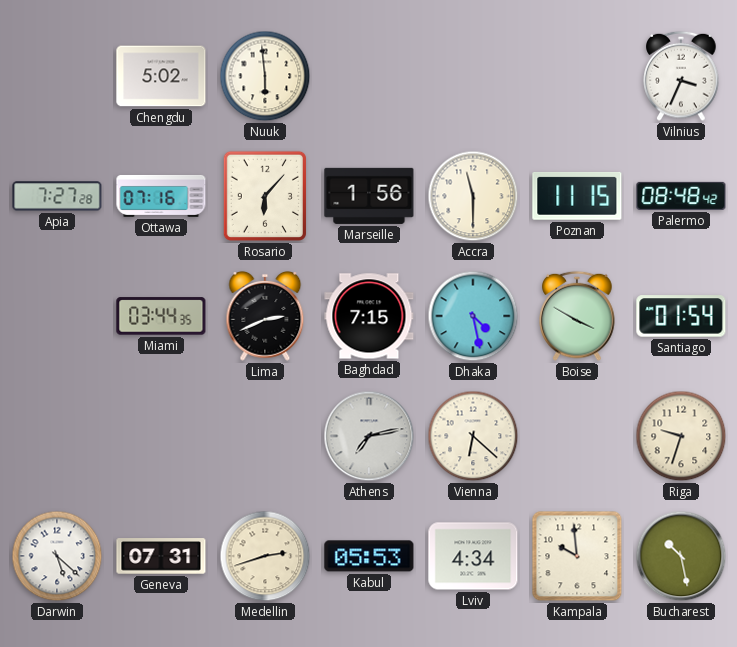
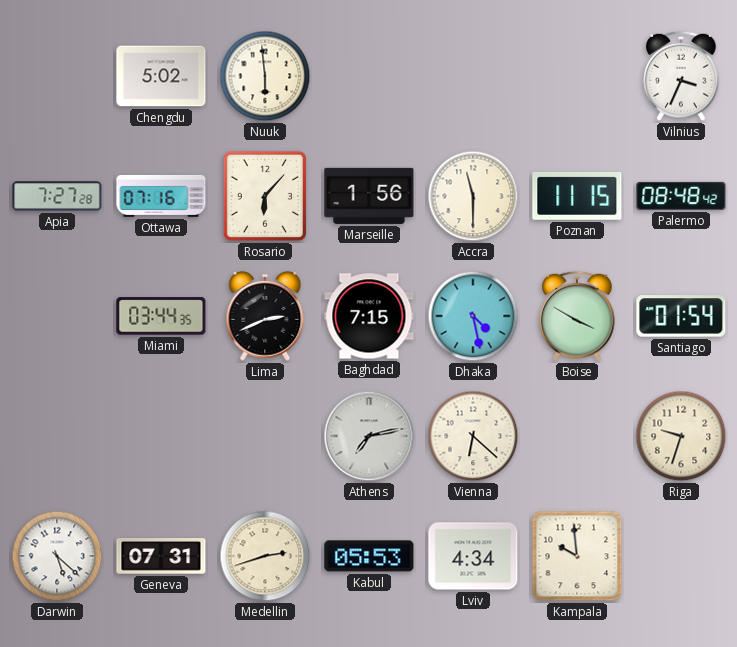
Bucharest: 10:28 -> none (681, 556)
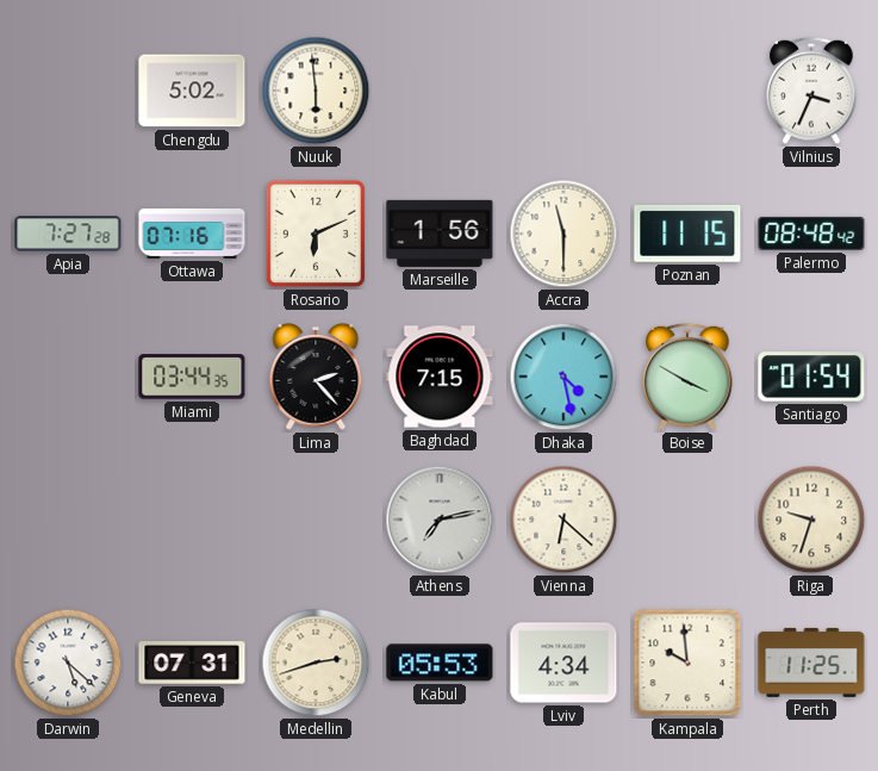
Rosario: 6:07 -> 6:11 (316, 234)
Lima: 2:41 -> 2:23 (316, 377)
Perth: none -> 11:25 (811, 663)
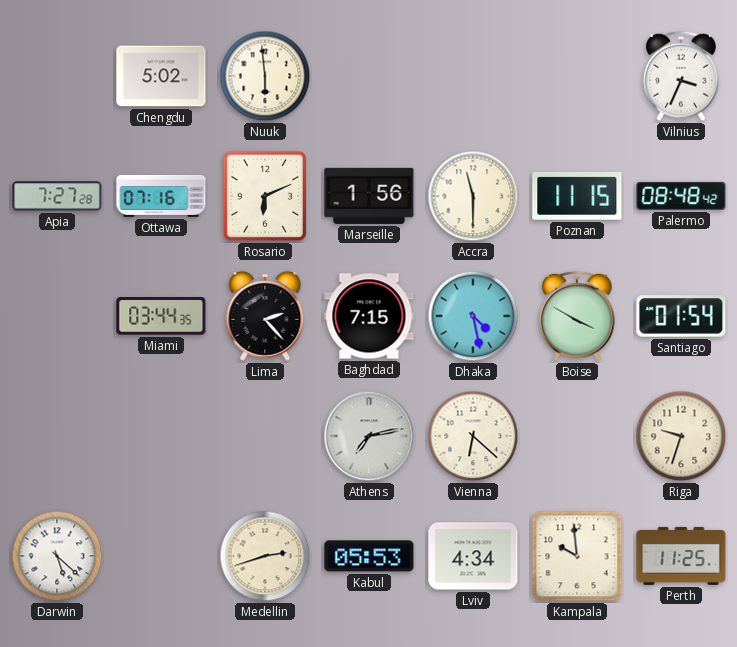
Geneva: 07:31 -> none (192, 663)
